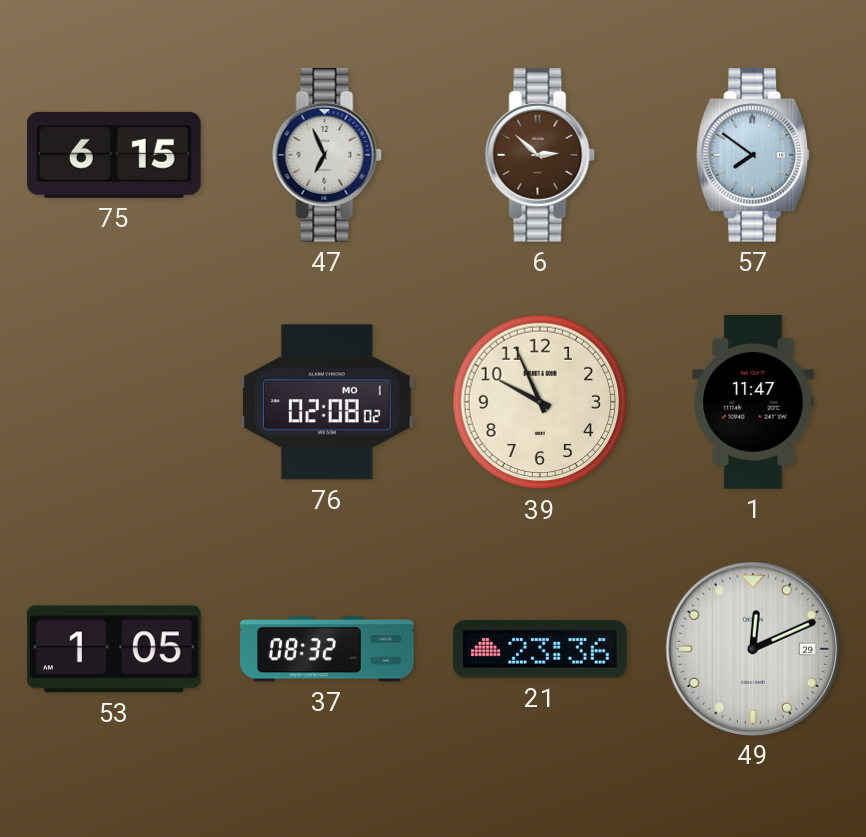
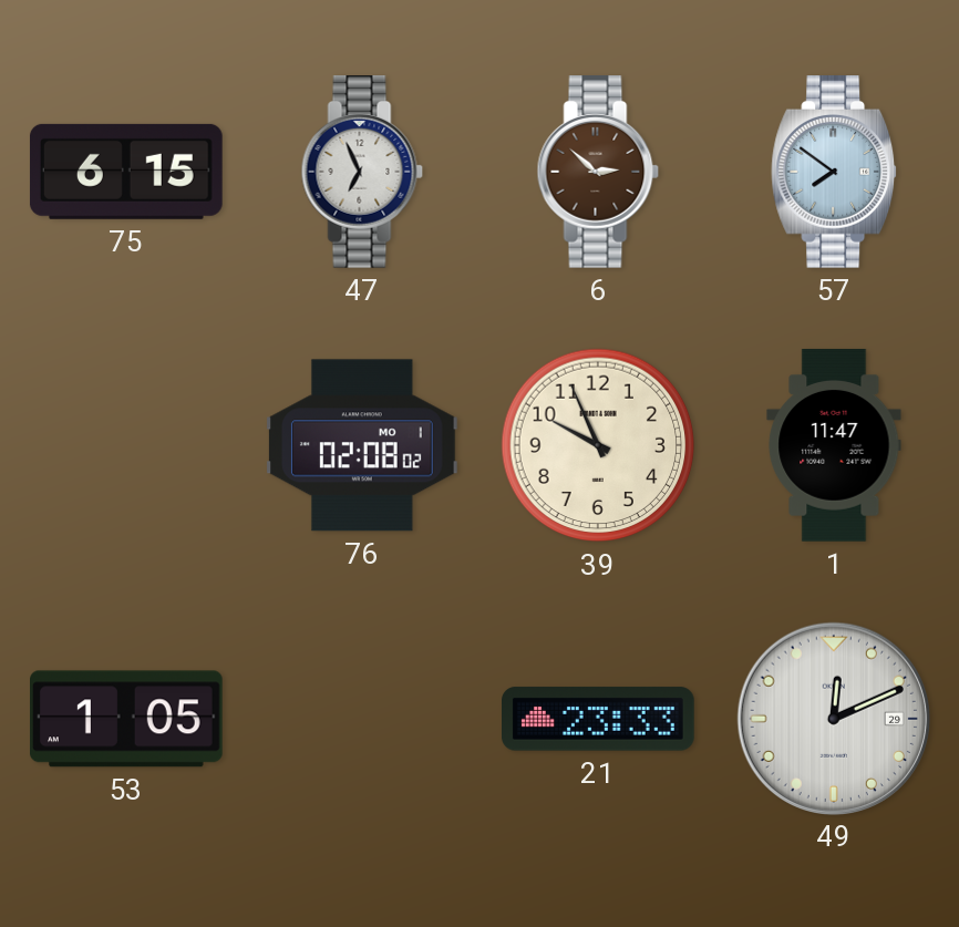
37: 08:32 -> none (327, 649)
21: 23:36 -> 23:33 (599, 719)
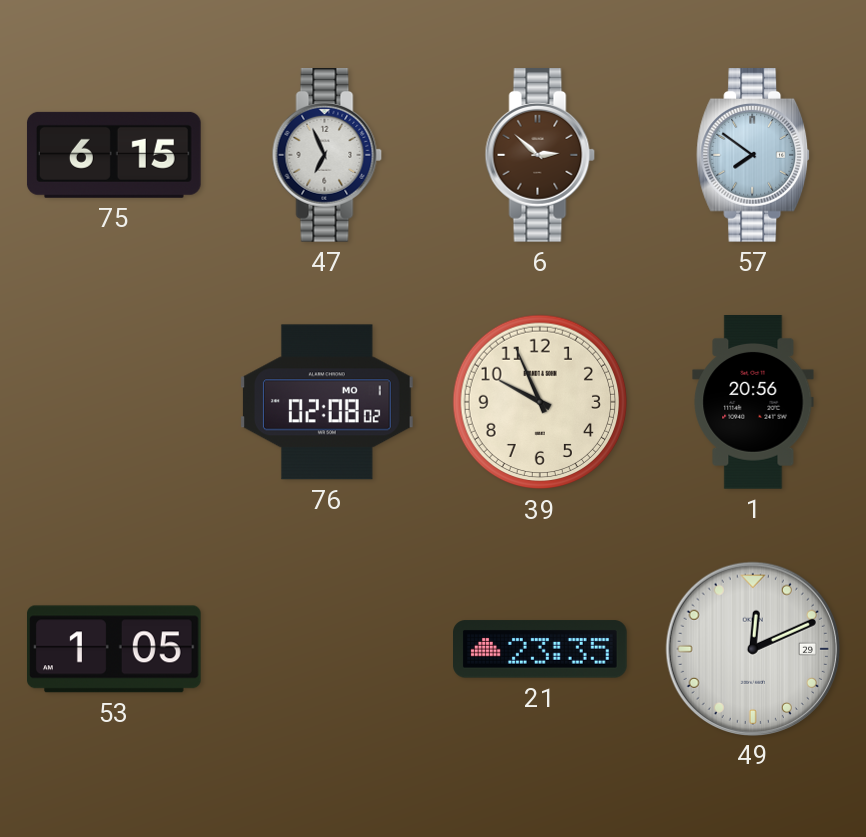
1: 11:47 -> 20:56 (753, 403)
21: 23:33 -> 23:35 (541, 649)
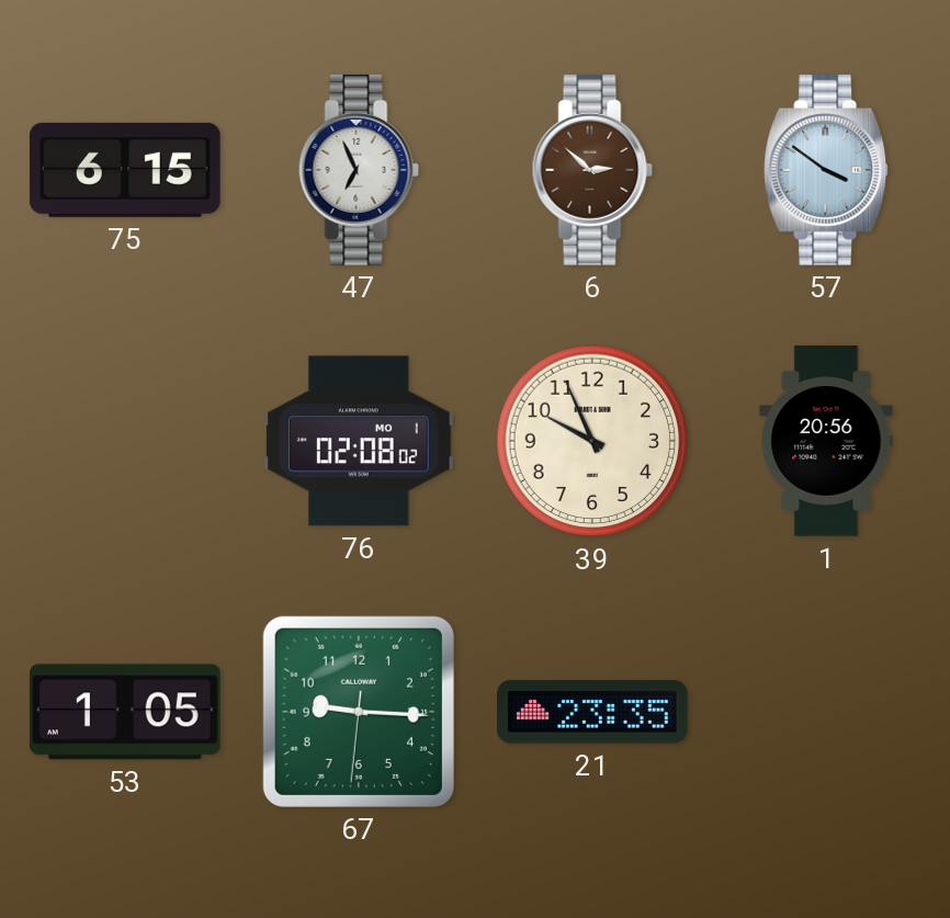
57: 7:51 -> 3:51 (827, 171)
67: none -> 9:15 (359, 712)
49: 12:11 -> none (752, 648)
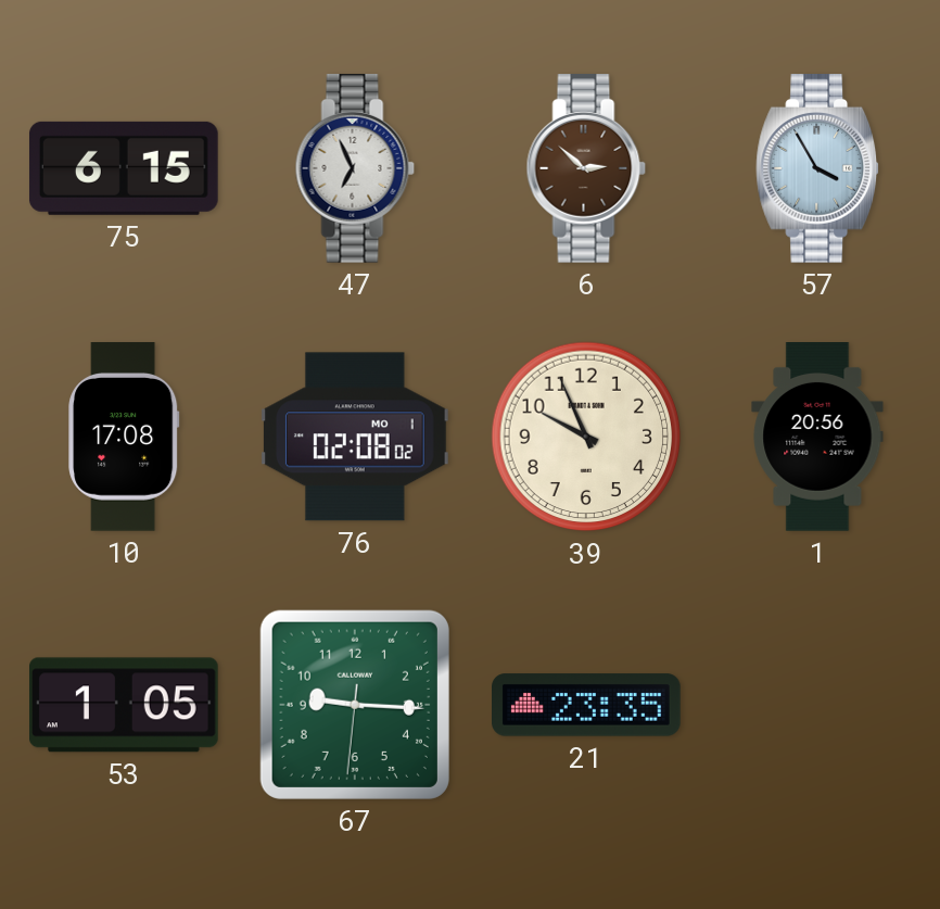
57: 3:51 -> 3:55 (818, 169)
10: none -> 17:08 (124, 437)
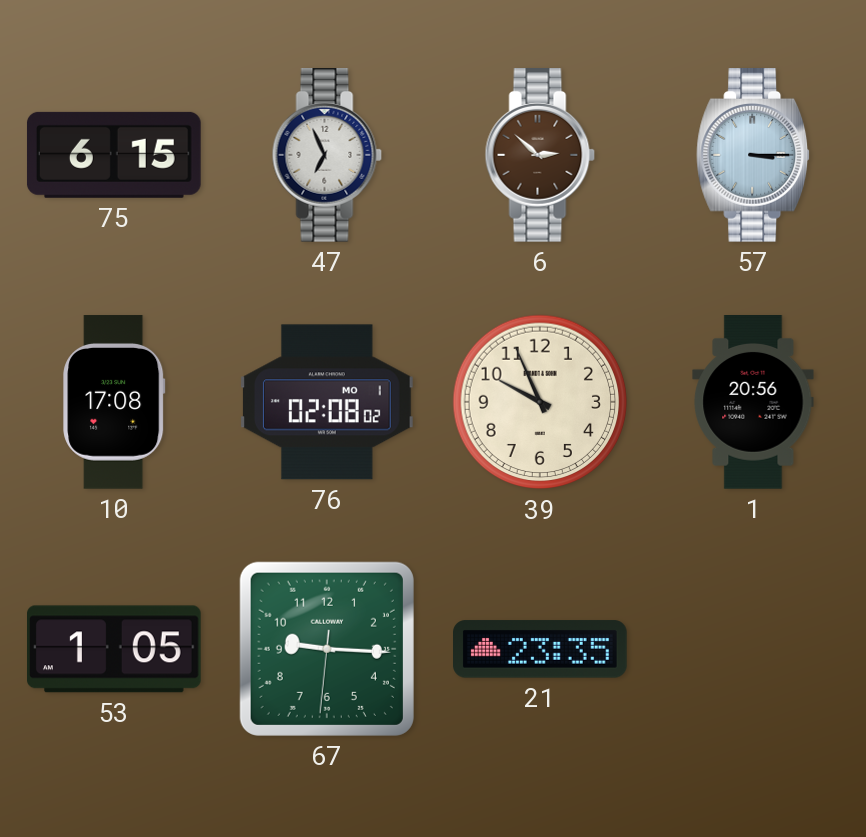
57: 3:55 -> 3:15 (754, 156)
